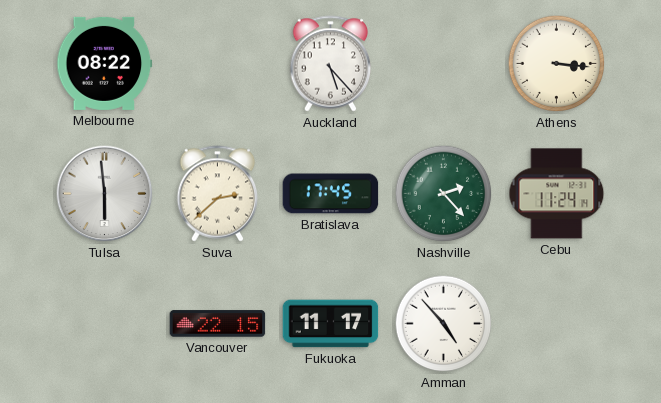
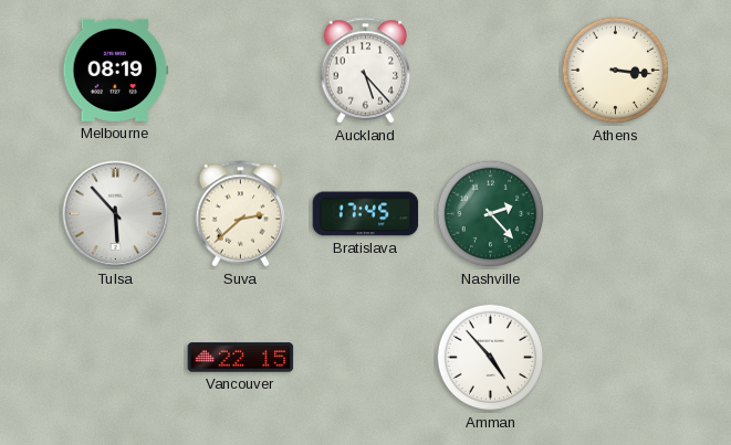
Melbourne: 08:22 -> 08:19 (116, 70)
Tulsa: 5:59 -> 5:53 (116, 214)
Cebu: 11:24 -> none (557, 194)
Fukuoka: 11:17 -> none (331, 324)
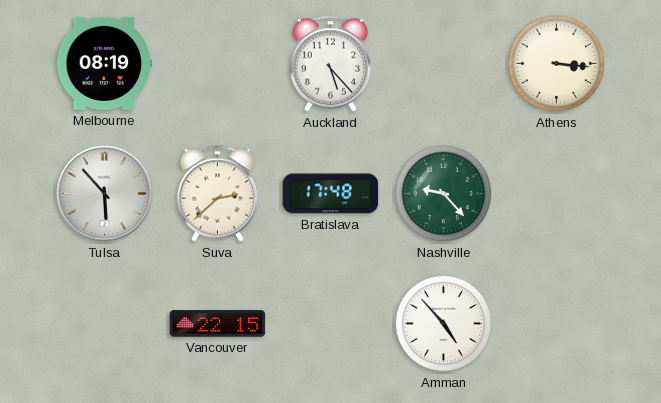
Bratislava: 17:45 -> 17:48 (331, 194)
Nashville: 2:23 -> 9:23 (444, 194)
